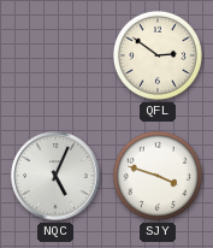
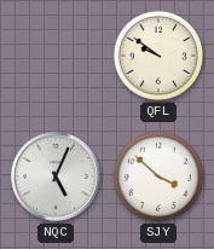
QFL: 2:51 -> 9:51 (158, 56)
SJY: 3:48 -> 3:52 (158, 176)
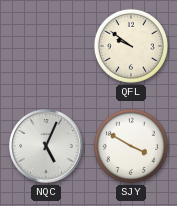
SJY: 3:52 -> 3:50 (131, 146)
